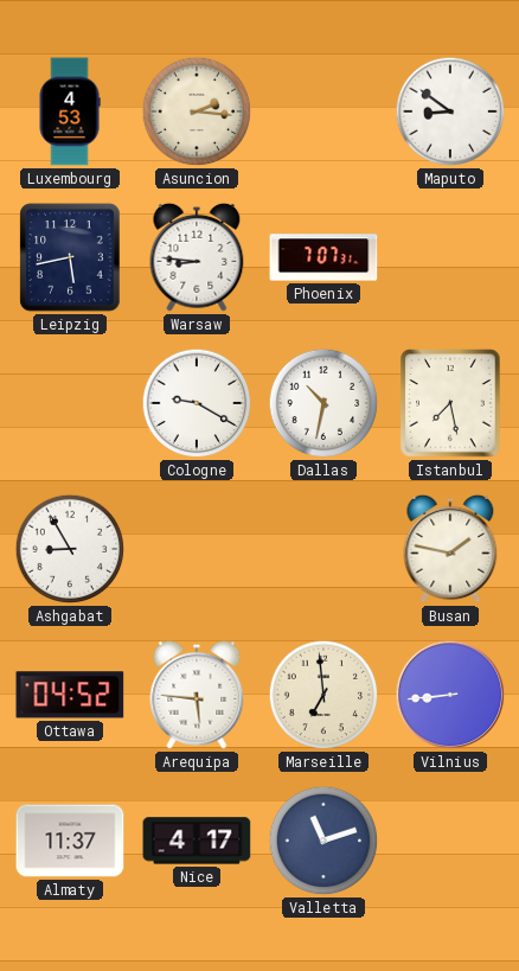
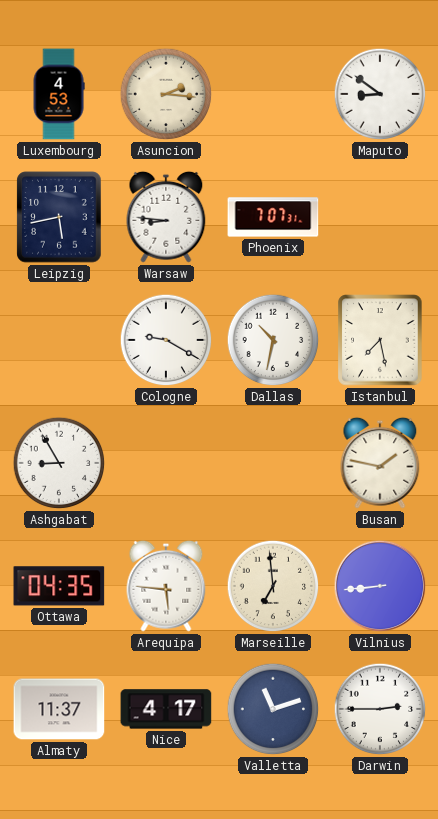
Ottawa: 04:52 -> 04:35 (59, 586)
Darwin: none -> 2:45 (380, 709)
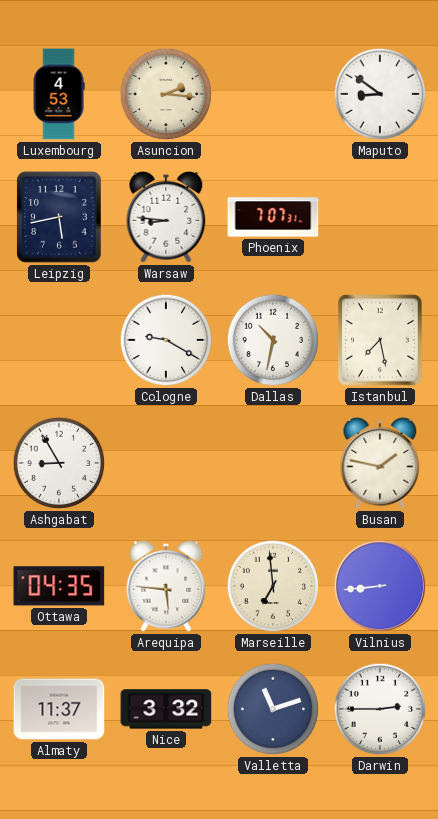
Nice: 4:17 -> 3:32 (166, 709)
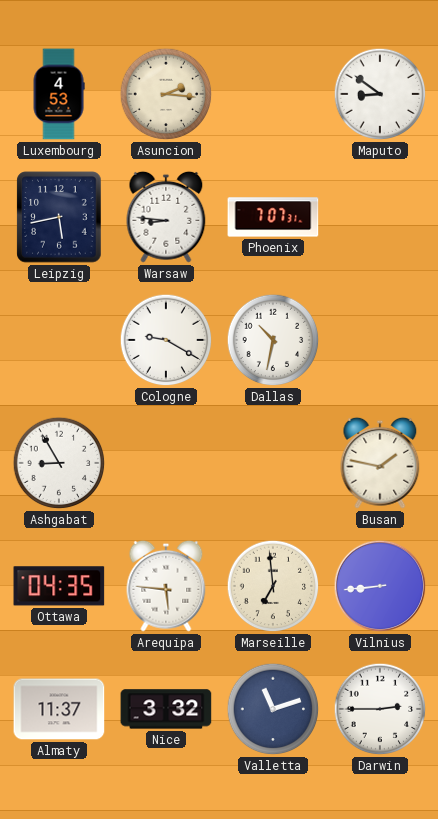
Istanbul: 7:28 -> none (380, 340)
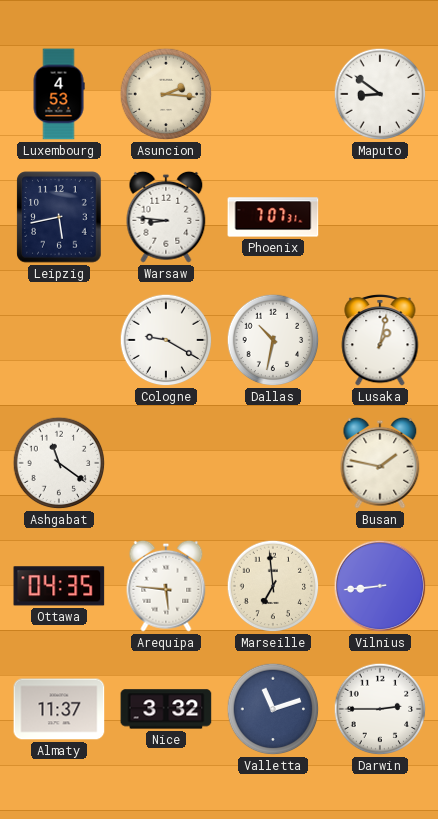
Lusaka: none -> 1:02 (380, 340)
Ashgabat: 8:55 -> 11:21 (59, 463)
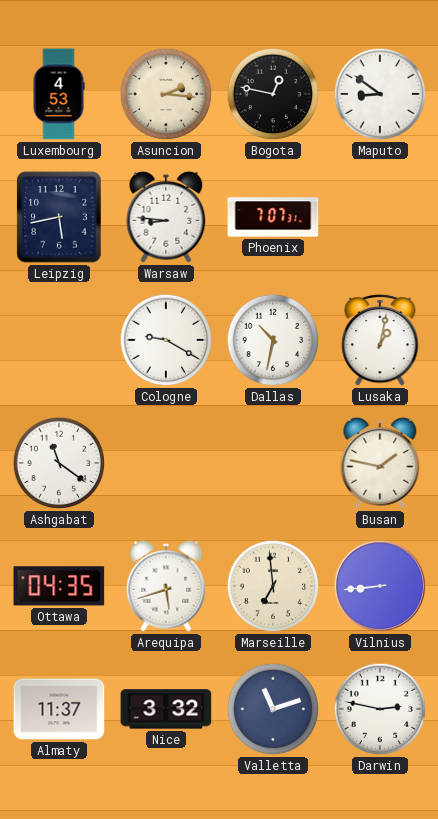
Bogota: none -> 12:47 (273, 94)
Arequipa: 5:46 -> 5:42 (166, 586)
Darwin: 2:45 -> 2:47 (380, 709)
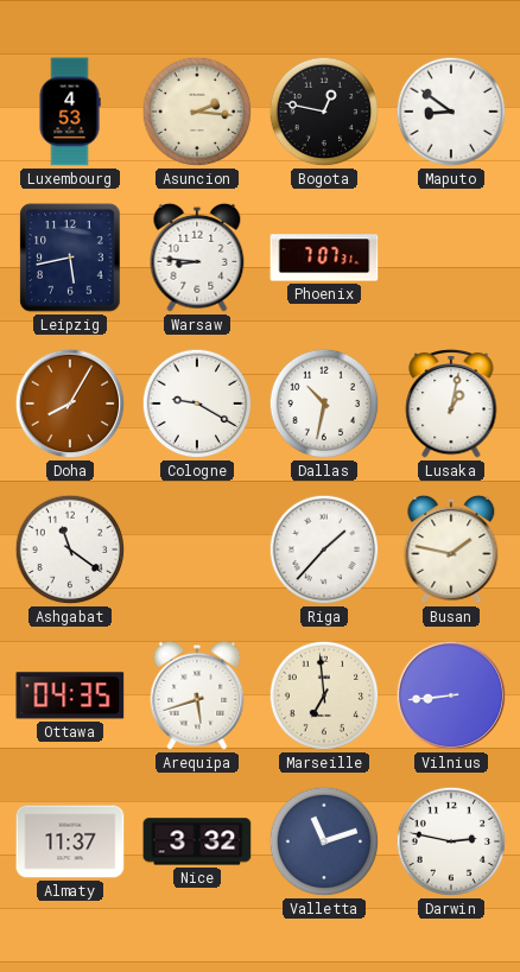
Doha: none -> 8:05 (70, 404)
Riga: none -> 1:37 (324, 549)
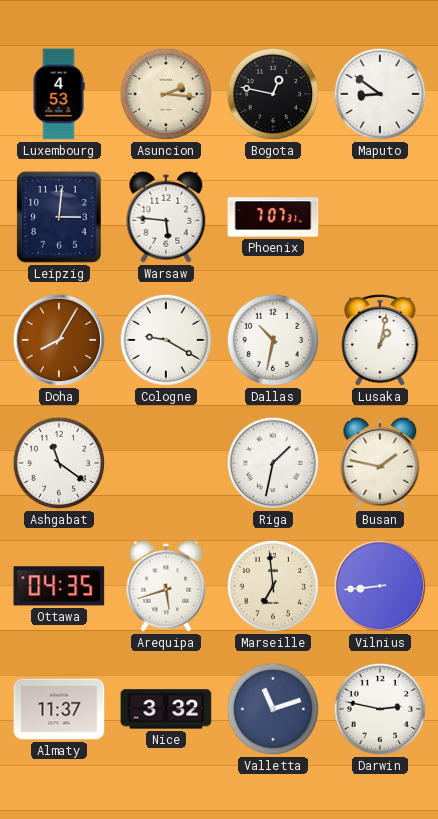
Leipzig: 5:43 -> 3:01 (59, 217)
Warsaw: 8:46 -> 5:46 (166, 217)
Riga: 1:37 -> 1:32 (273, 463)
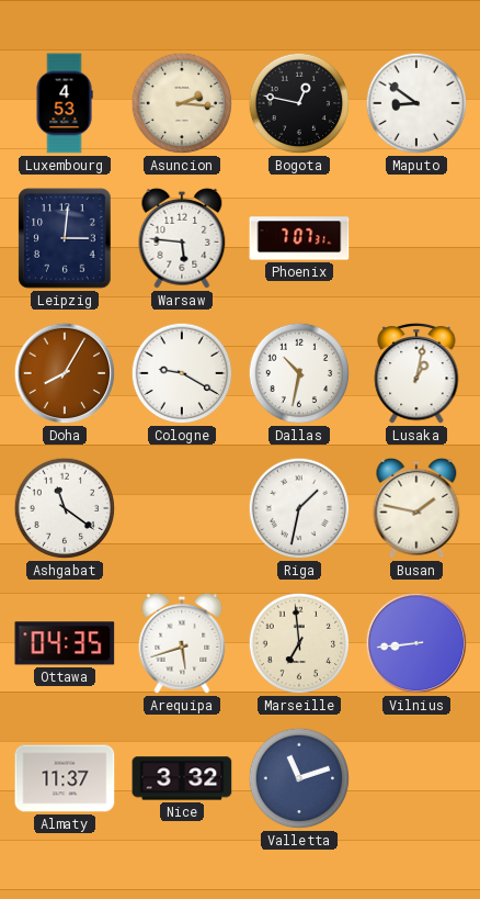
Darwin: 2:47 -> none (380, 709)
